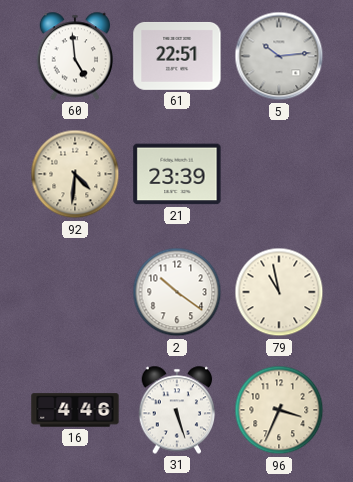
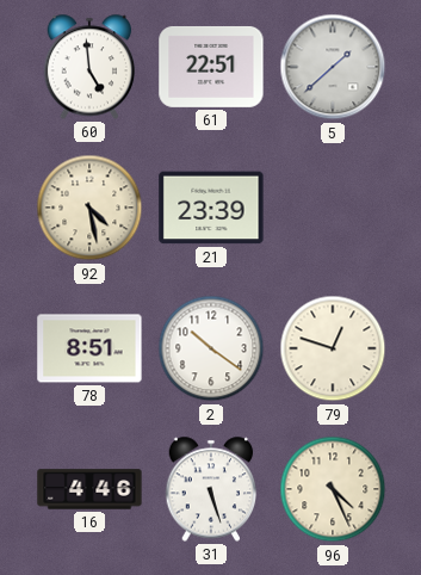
5: 10:14 -> 1:38 (333, 67)
92: 4:31 -> 4:28 (89, 208)
78: none -> 8:51 (89, 348)
79: 10:58 -> 12:48 (333, 348)
96: 3:34 -> 4:26 (333, 489)
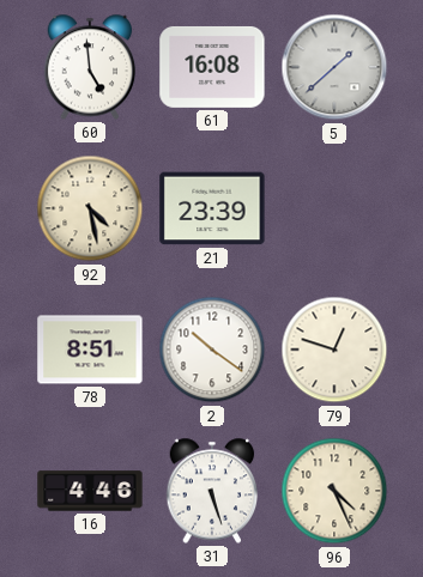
61: 22:51 -> 16:08 (212, 67)
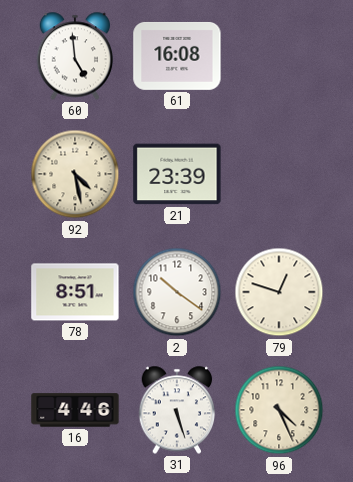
5: 1:38 -> none (334, 67)
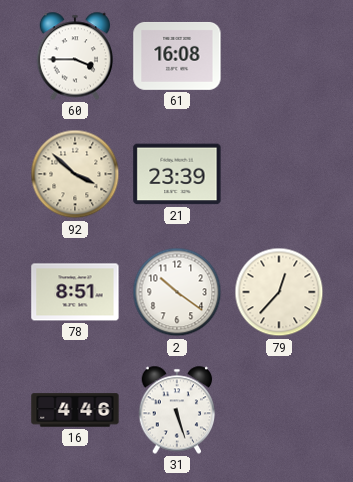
60: 4:59 -> 3:45 (75, 56)
92: 4:28 -> 3:52 (75, 174)
79: 12:48 -> 12:37 (279, 292)
96: 4:26 -> none (279, 410)
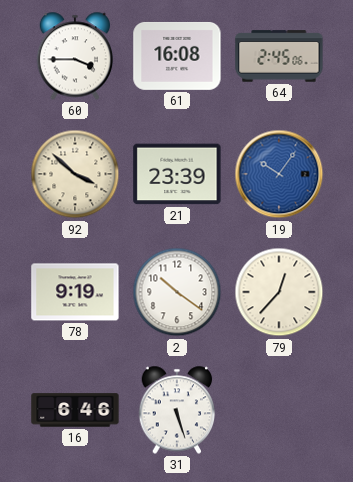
64: none -> 2:45 (279, 56)
19: none -> 10:06 (279, 174)
78: 8:51 -> 9:19 (75, 292)
16: 4:46 -> 6:46 (75, 410)
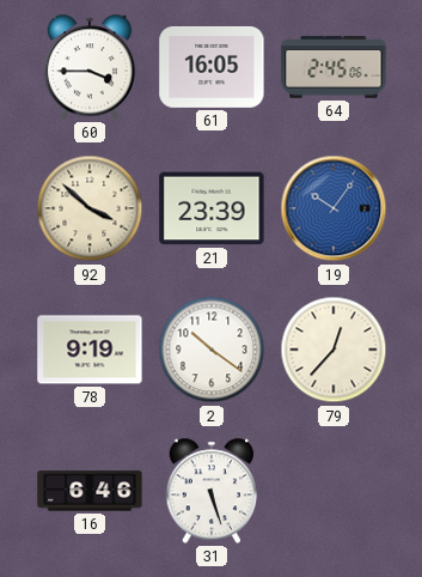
61: 16:08 -> 16:05 (212, 67)
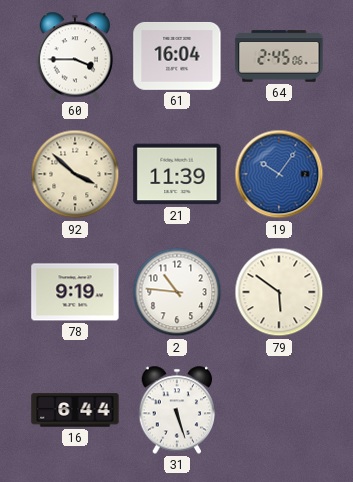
61: 16:05 -> 16:04 (177, 56)
21: 23:39 -> 11:39 (177, 174)
2: 10:21 -> 10:46 (177, 292)
79: 12:37 -> 5:51 (279, 292)
16: 6:46 -> 6:44 (75, 410)
